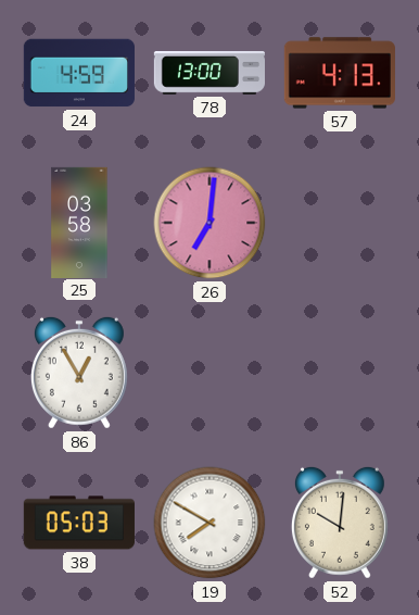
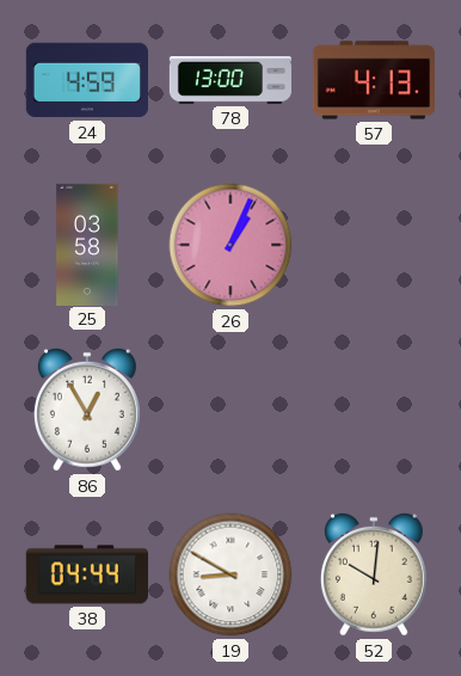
26: 7:01 -> 1:04 (230, 245)
38: 05:03 -> 04:44 (87, 574)
19: 7:50 -> 8:50 (230, 574)
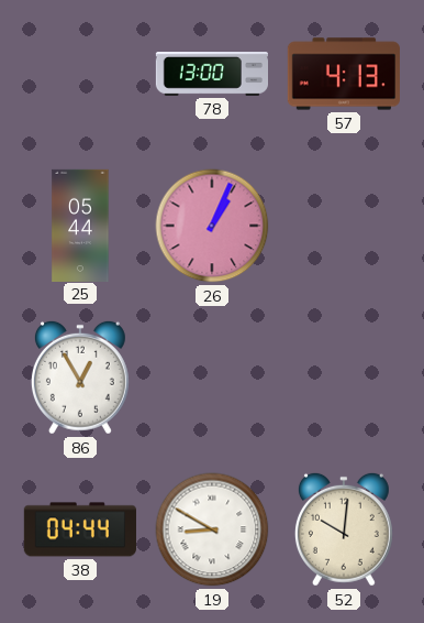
24: 4:59 -> none (87, 80)
25: 03:58 -> 05:44 (80, 225)
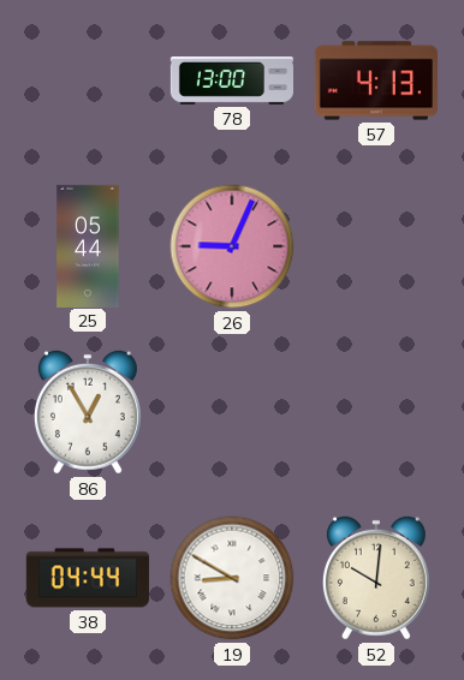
26: 1:04 -> 9:04 (232, 246)
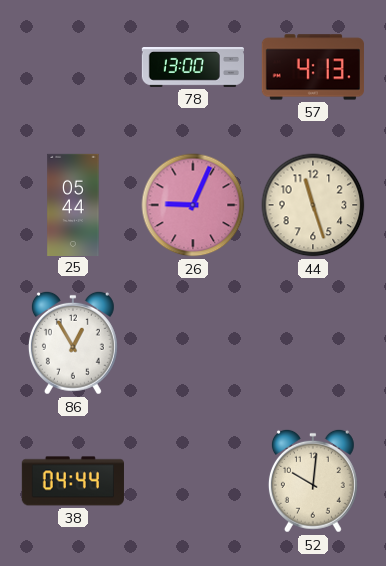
44: none -> 11:27 (313, 205)
19: 8:50 -> none (232, 578)
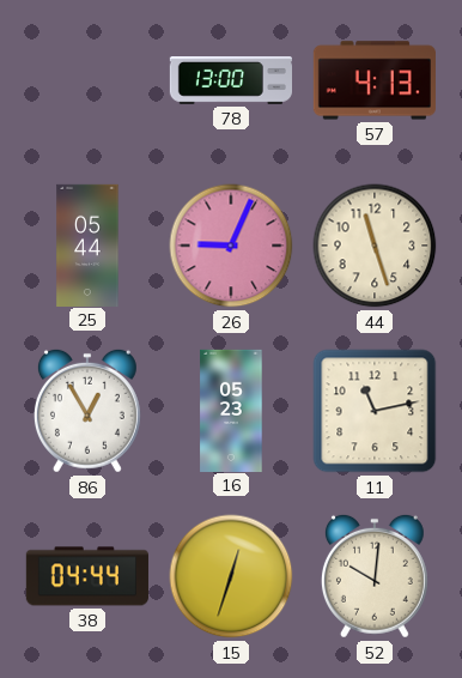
16: none -> 05:23 (231, 410)
11: none -> 11:13 (375, 411)
15: none -> 12:33 (231, 576)
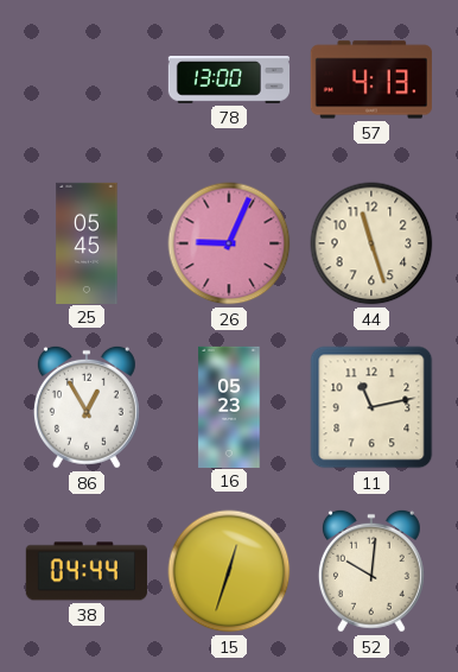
25: 05:44 -> 05:45 (87, 242)
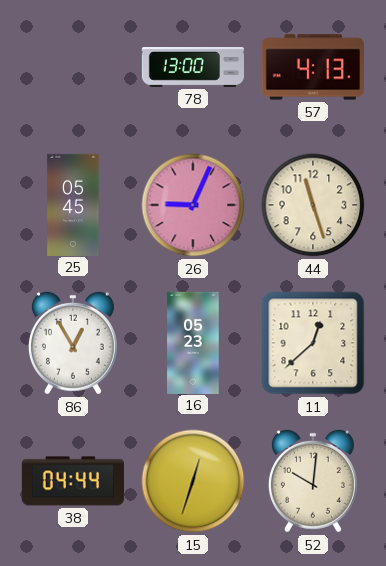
11: 11:13 -> 12:38 (313, 343)
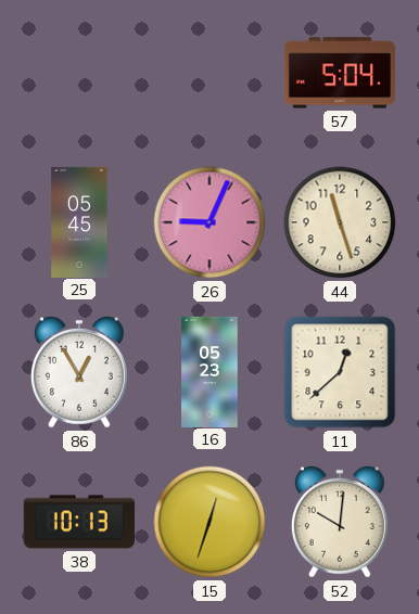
78: 13:00 -> none (192, 68)
57: 4:13 -> 5:04 (340, 73)
38: 04:44 -> 10:13 (79, 522)
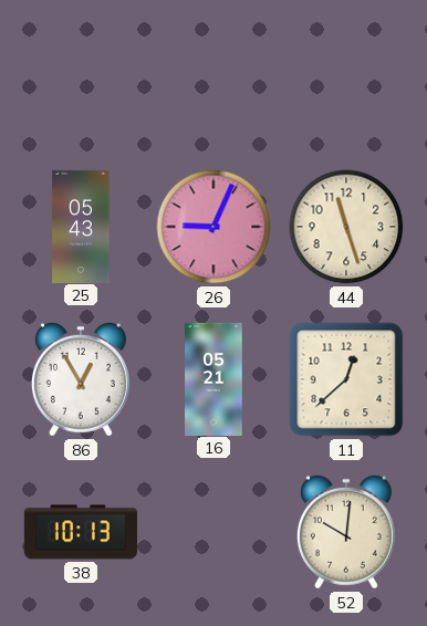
57: 5:04 -> none (340, 73)
25: 05:45 -> 05:43 (81, 226)
16: 05:23 -> 05:21 (213, 378)
15: 12:33 -> none (210, 522)
